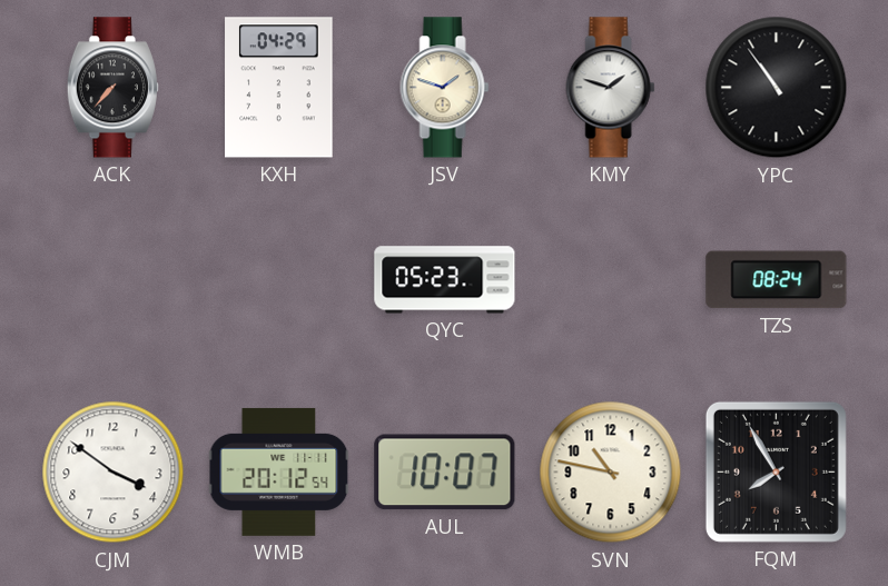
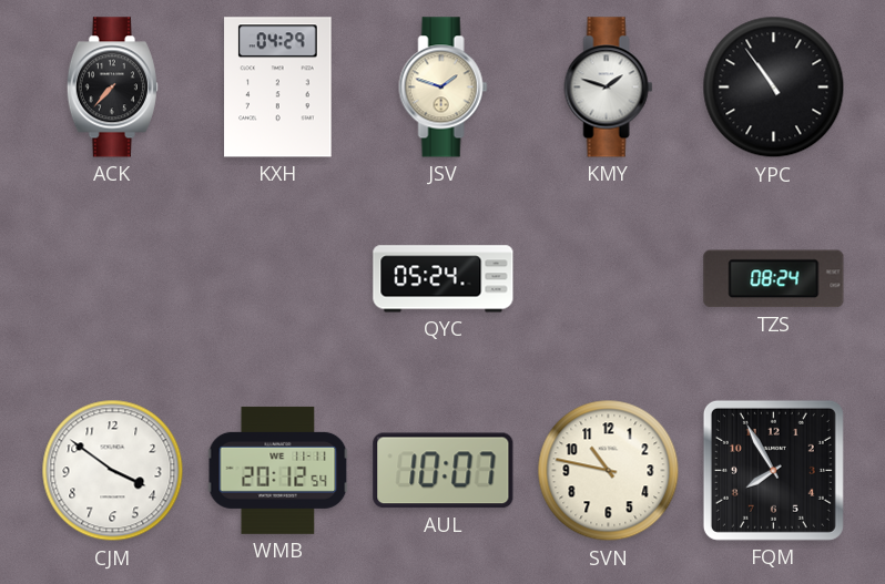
QYC: 05:23 -> 05:24 (444, 279)
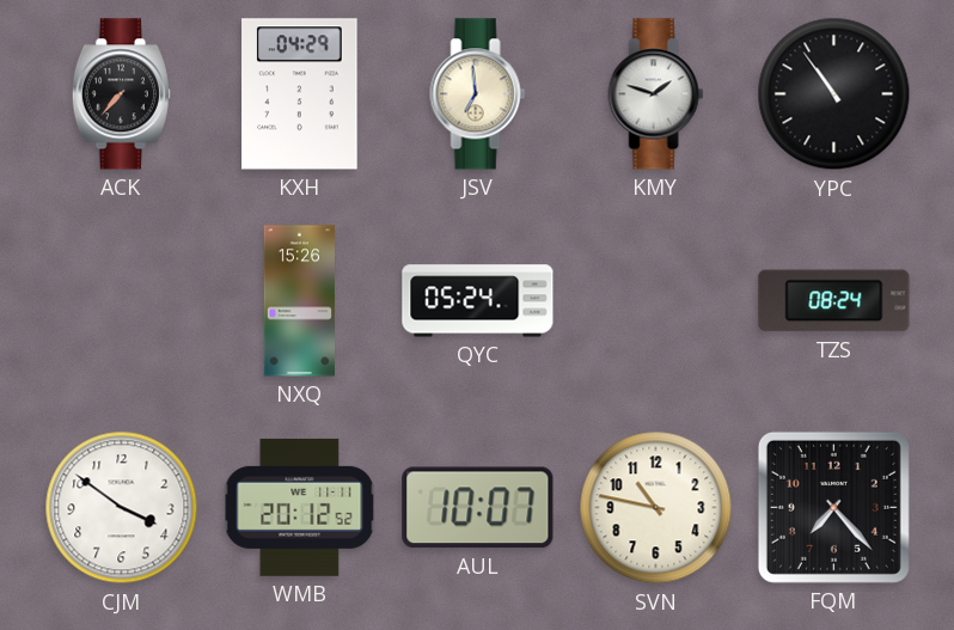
JSV: 1:48 -> 6:59 (478, 94)
NXQ: none -> 15:26 (299, 301)
WMB: 20:12:54 -> 20:12:52 (300, 507)
FQM: 7:55 -> 7:23 (833, 507)
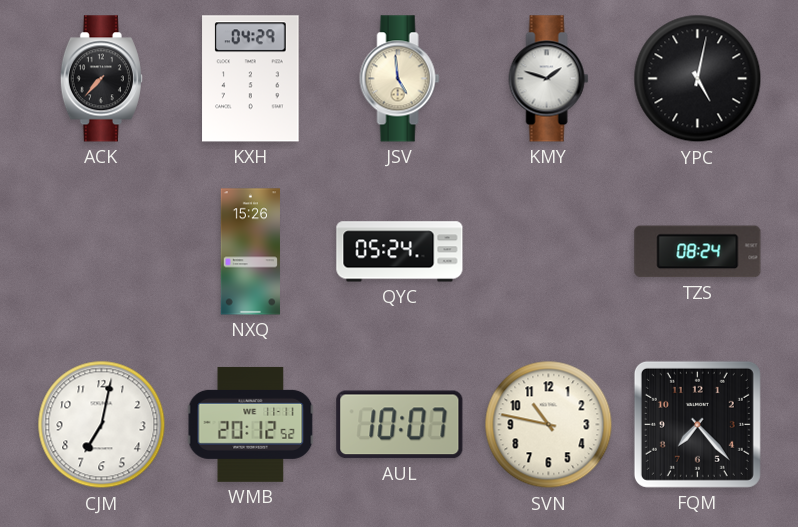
JSV: 6:59 -> 4:59 (400, 79)
YPC: 10:54 -> 5:02 (698, 79)
CJM: 3:51 -> 7:02 (102, 425)
